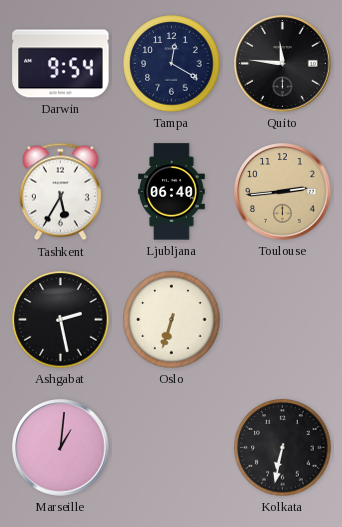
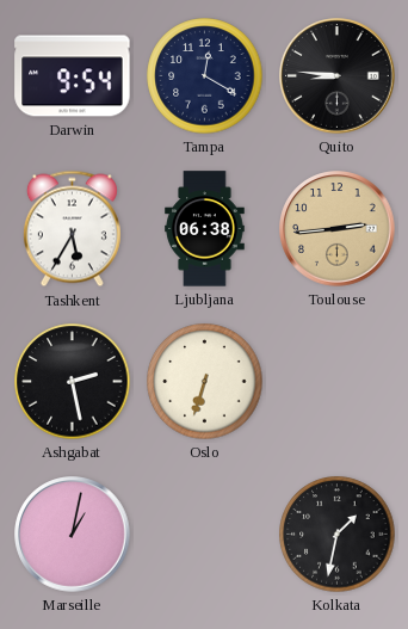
Quito: 11:46 -> 8:46 (338, 76)
Ljubljana: 06:40 -> 06:38 (205, 229)
Marseille: 1:01 -> 1:02 (73, 535)
Kolkata: 6:32 -> 1:32 (338, 535)
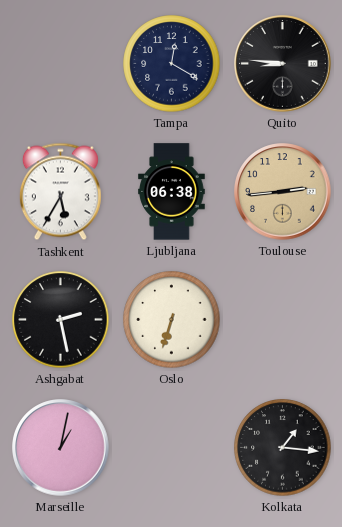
Darwin: 9:54 -> none (73, 76)
Kolkata: 1:32 -> 1:16 (283, 448)
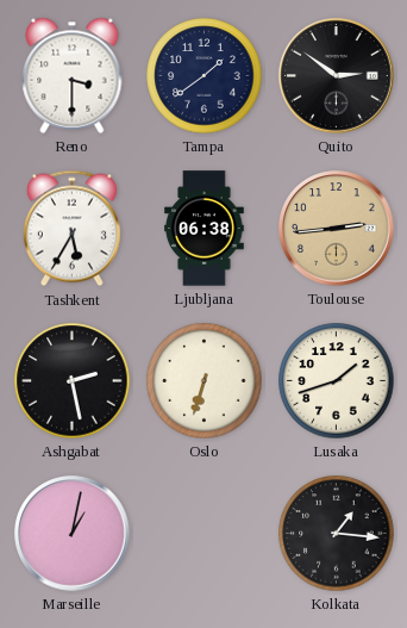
Reno: none -> 3:30 (73, 75)
Tampa: 12:20 -> 1:39 (205, 76)
Quito: 8:46 -> 2:51 (337, 76)
Lusaka: none -> 1:42 (337, 381)
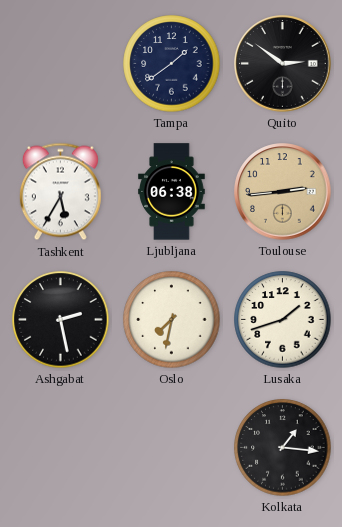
Reno: 3:30 -> none (73, 75)
Oslo: 6:33 -> 7:32 (172, 320)
Marseille: 1:02 -> none (73, 534)
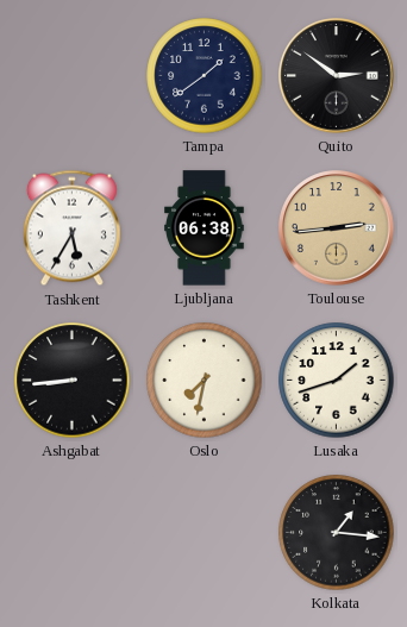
Ashgabat: 2:28 -> 8:44 (73, 381)
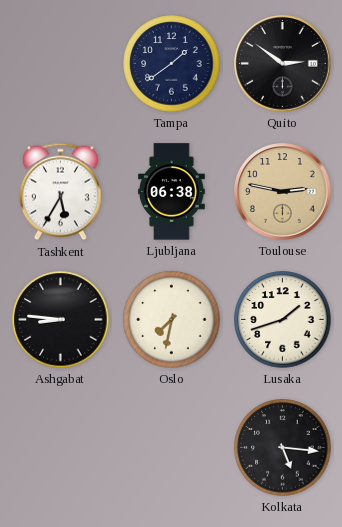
Toulouse: 2:44 -> 2:47 (283, 192)
Ashgabat: 8:44 -> 8:46 (61, 320)
Kolkata: 1:16 -> 5:16 (283, 448)
